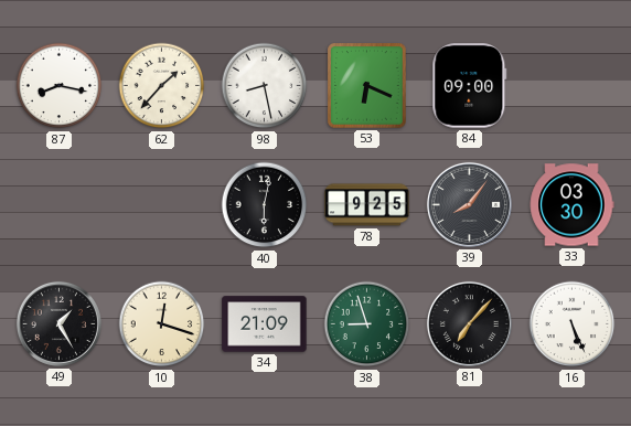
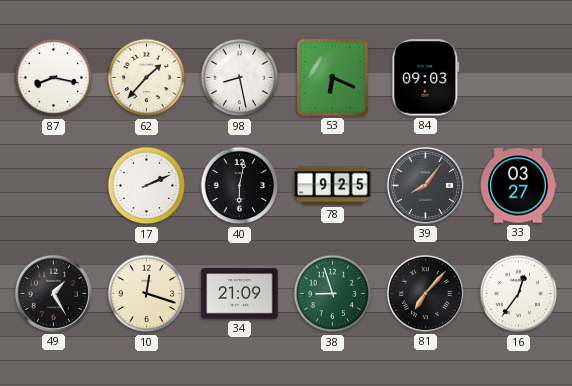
84: 09:00 -> 09:03 (426, 78)
17: none -> 2:11 (147, 186)
33: 03:30 -> 03:27 (518, 186)
16: 5:26 -> 12:36 (519, 294)
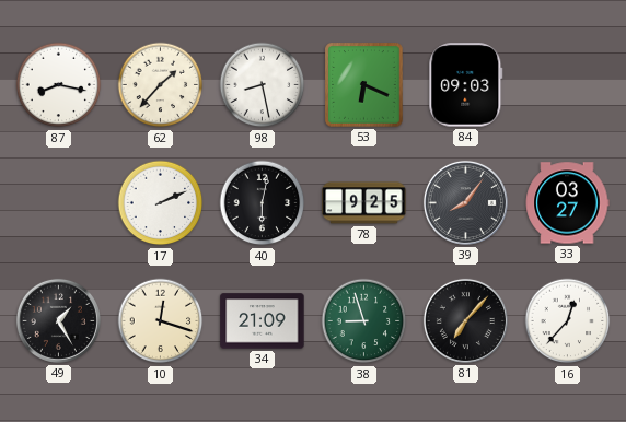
16: 12:36 -> 12:37 (568, 321)
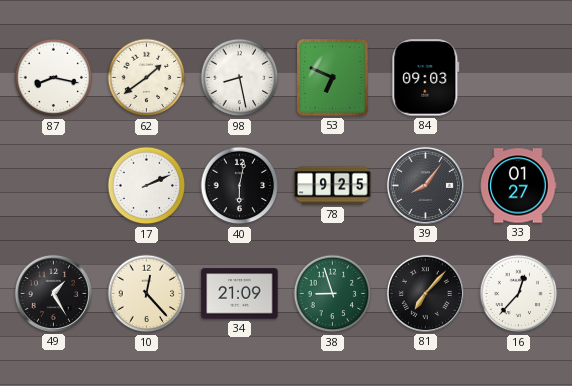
62: 1:37 -> 1:39 (147, 78)
53: 6:19 -> 6:49 (333, 78)
33: 03:27 -> 01:27 (518, 186)
10: 12:18 -> 12:23 (147, 294)
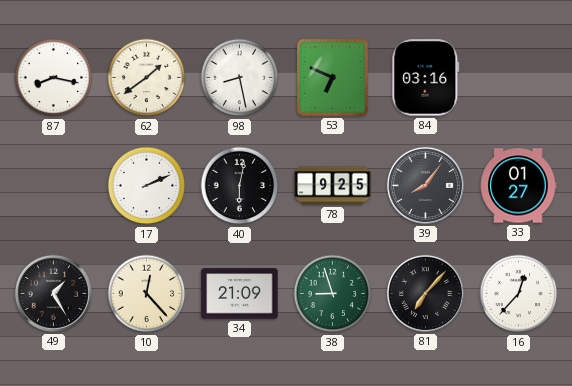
84: 09:03 -> 03:16 (426, 78)
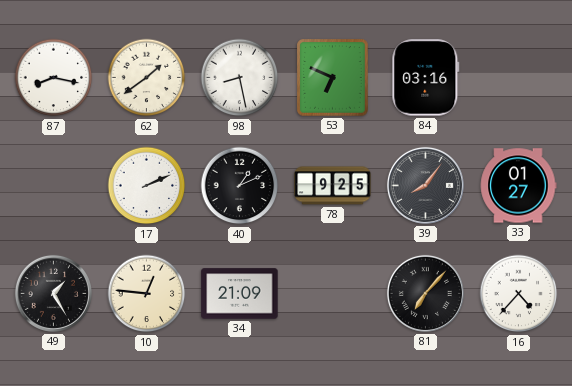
40: 6:02 -> 1:11 (240, 186)
10: 12:23 -> 12:46 (147, 294)
38: 8:57 -> none (333, 294)
16: 12:37 -> 4:37 (519, 294)
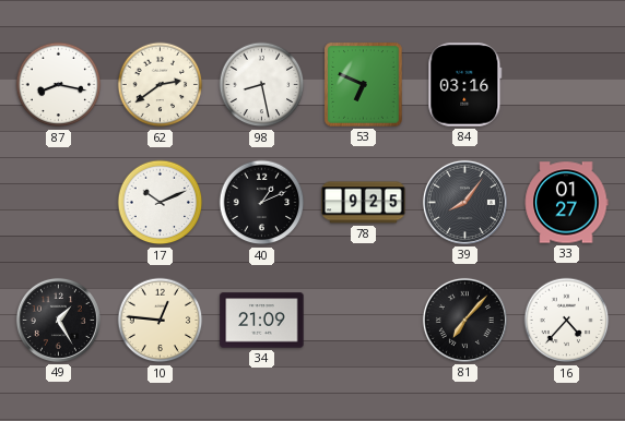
62: 1:39 -> 2:39 (161, 85)
17: 2:11 -> 10:11 (161, 203)
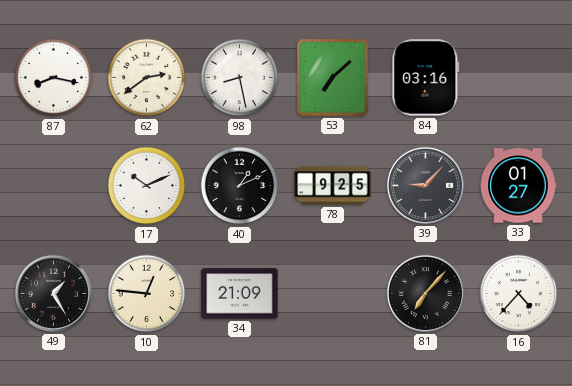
53: 6:49 -> 7:08 (333, 78)
39: 8:06 -> 9:07 (425, 185)
